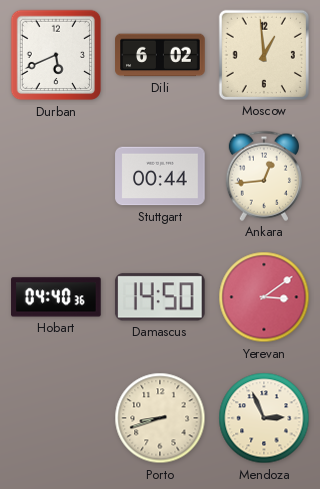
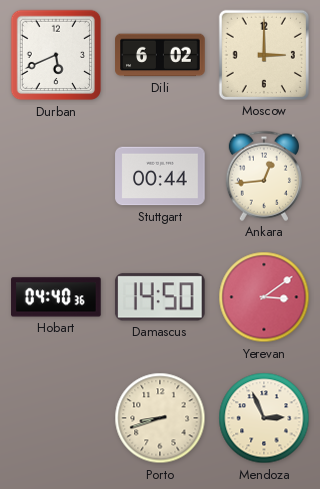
Moscow: 12:59 -> 3:00 (264, 55)
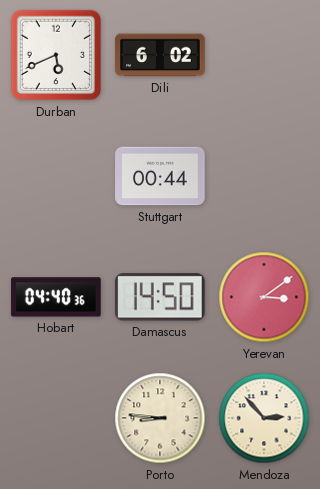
Moscow: 3:00 -> none (264, 55)
Ankara: 12:44 -> none (264, 176)
Porto: 8:42 -> 8:46 (160, 418)
Mendoza: 2:56 -> 2:53 (264, 418)
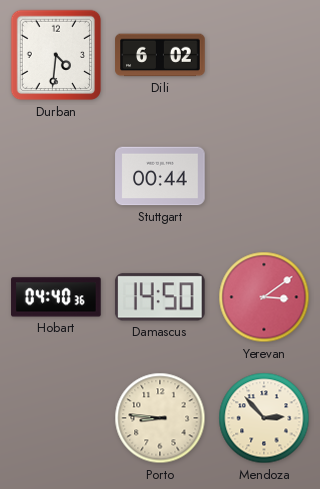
Durban: 5:41 -> 4:31 (56, 55)
